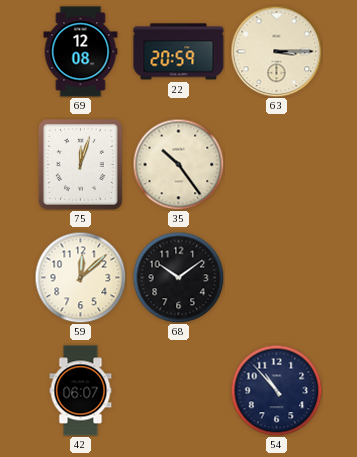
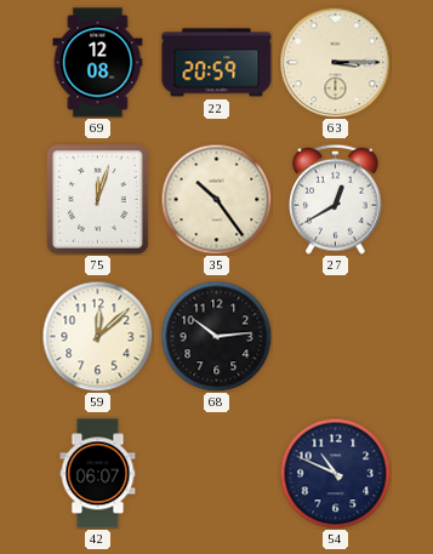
27: none -> 12:40 (336, 199)
68: 10:09 -> 10:14 (216, 336)
54: 10:53 -> 10:49 (335, 473)
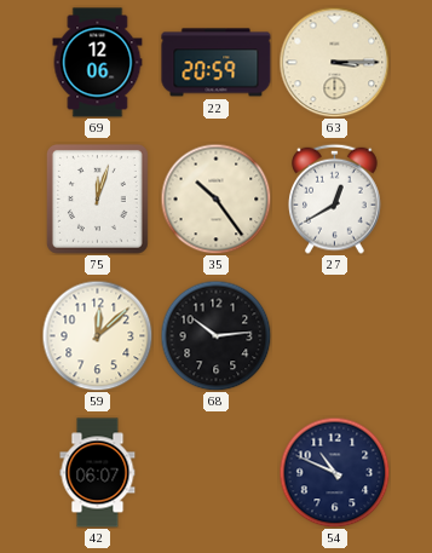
69: 12:08 -> 12:06 (98, 63)
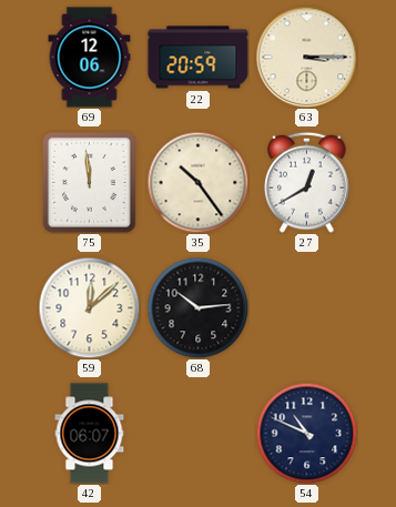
75: 12:03 -> 11:59 (89, 182)
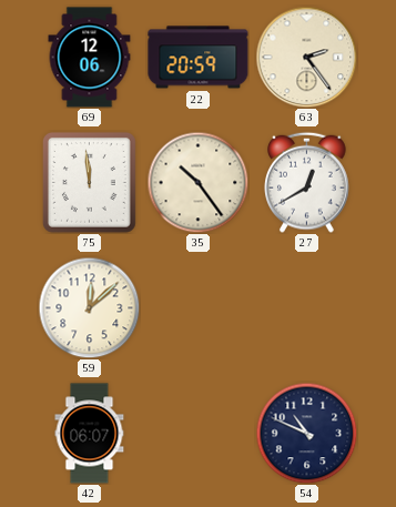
63: 3:15 -> 2:24 (306, 57)
68: 10:14 -> none (197, 307)
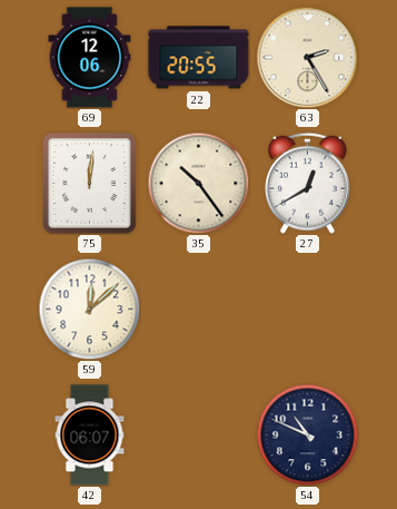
22: 20:59 -> 20:55 (199, 58)
63: 2:24 -> 2:25 (307, 57)
75: 11:59 -> 12:01 (89, 183)
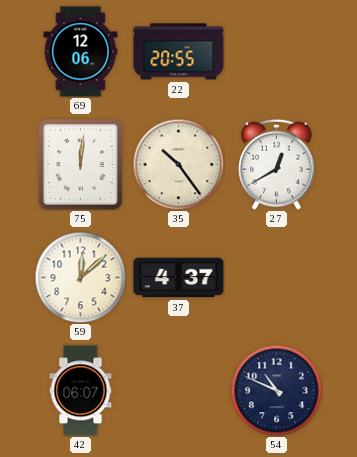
63: 2:25 -> none (307, 57)
37: none -> 4:37 (179, 278)
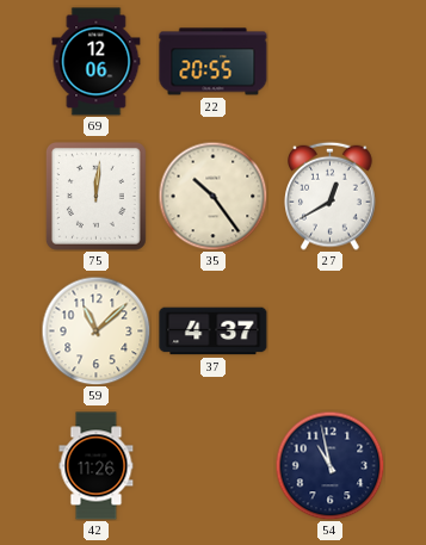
59: 12:08 -> 11:08 (95, 330)
42: 06:07 -> 11:26 (97, 466)
54: 10:49 -> 10:58 (329, 465)
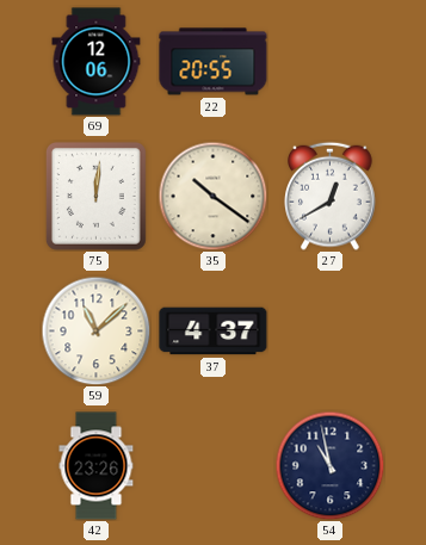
35: 10:24 -> 10:21 (212, 196)
42: 11:26 -> 23:26 (97, 466)
